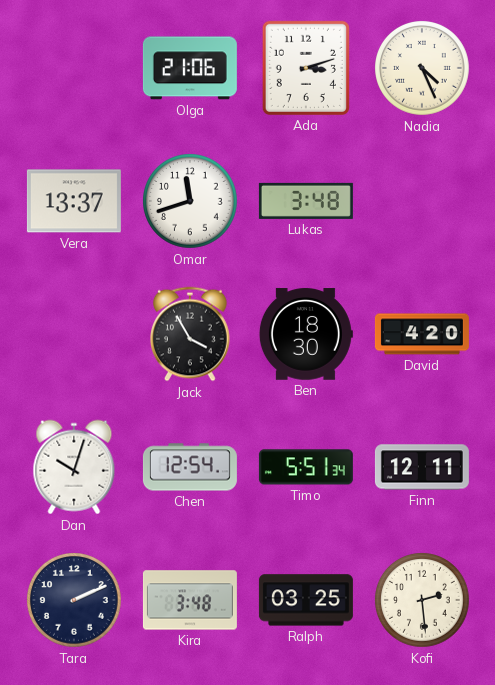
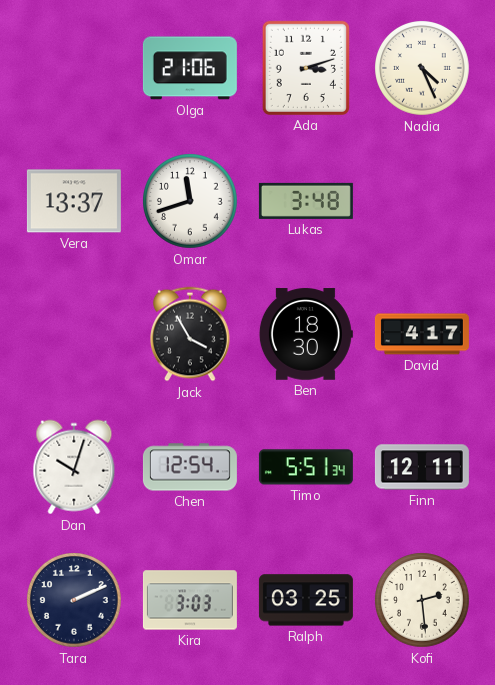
David: 4:20 -> 4:17 (422, 334)
Kira: 3:48 -> 3:03 (190, 600)
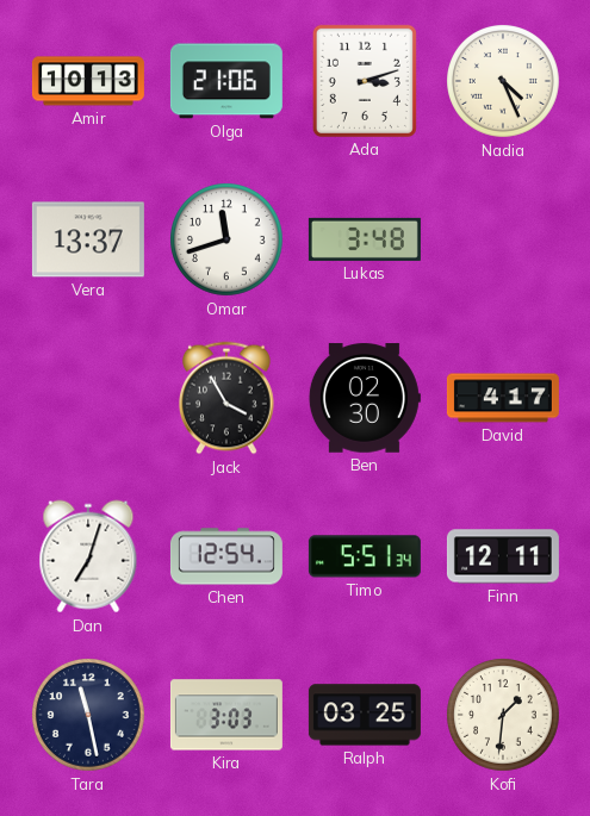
Amir: none -> 10:13 (88, 81)
Ben: 18:30 -> 02:30 (365, 398)
Dan: 10:03 -> 7:03 (88, 556)
Tara: 2:11 -> 11:28 (89, 716)
Kofi: 2:29 -> 1:31 (504, 716)
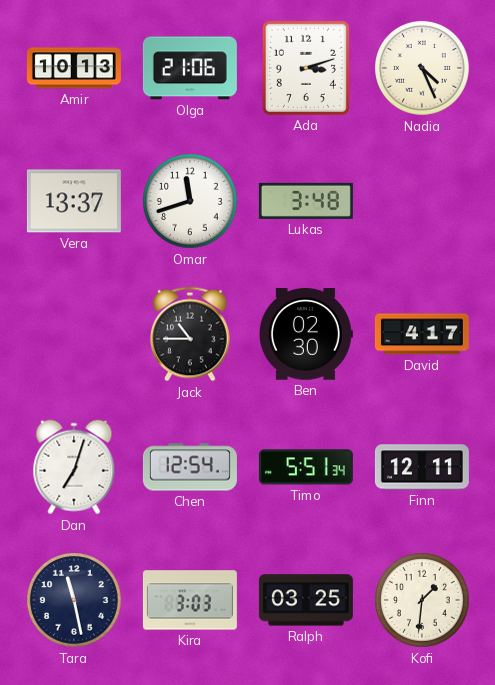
Jack: 3:55 -> 10:45 (191, 334)
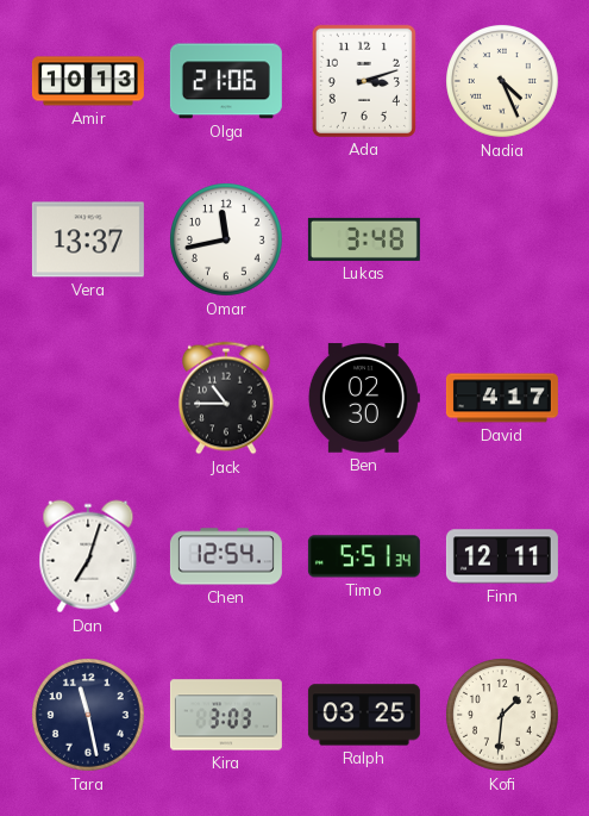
Omar: 11:42 -> 11:43 (227, 241)
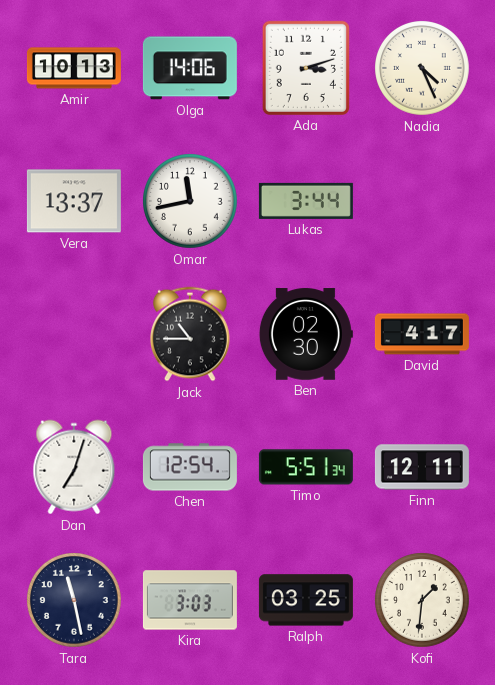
Olga: 21:06 -> 14:06 (190, 68)
Lukas: 3:48 -> 3:44 (306, 201)
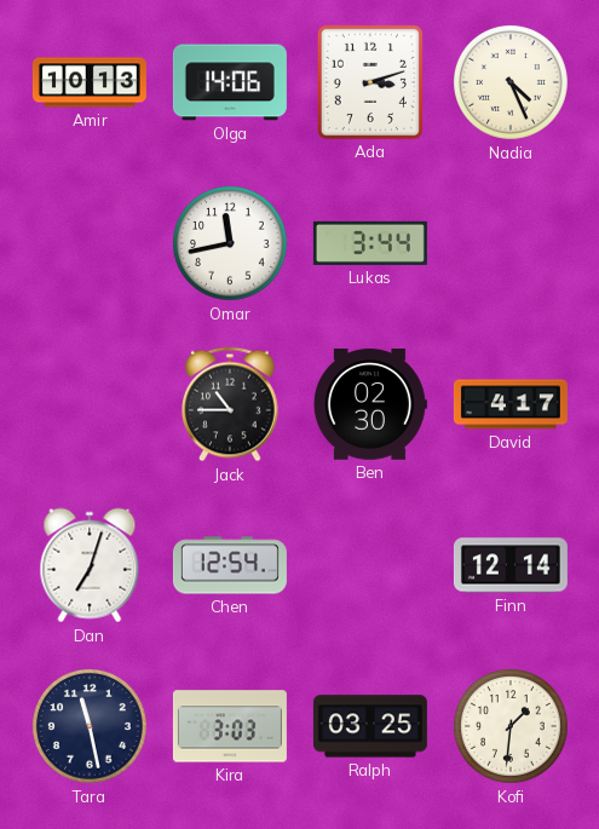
Vera: 13:37 -> none (74, 201)
Timo: 5:51 -> none (306, 467)
Finn: 12:11 -> 12:14 (511, 565)
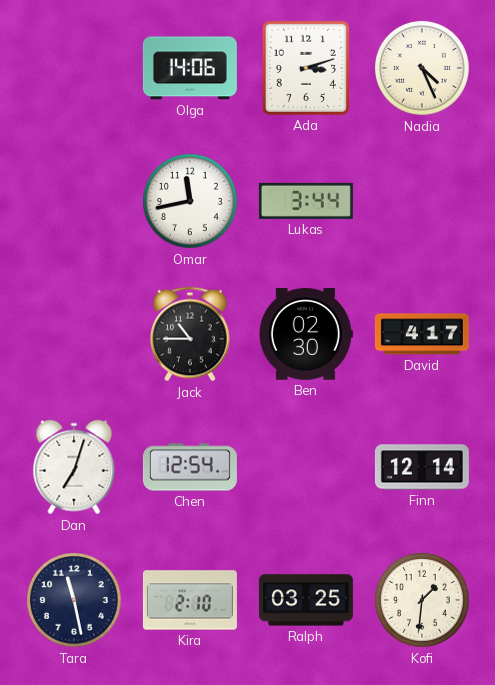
Amir: 10:13 -> none (90, 82)
Kira: 3:03 -> 2:10 (190, 600)
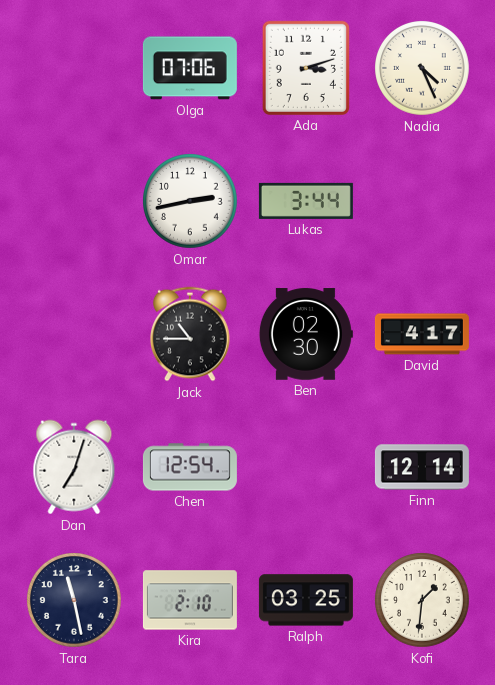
Olga: 14:06 -> 07:06 (190, 68)
Omar: 11:43 -> 2:43 (191, 202)
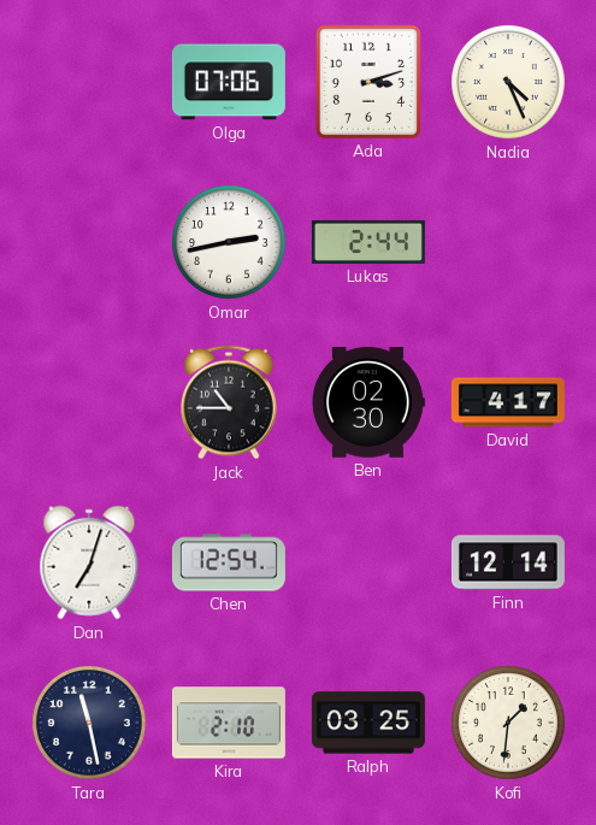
Lukas: 3:44 -> 2:44 (368, 242)
